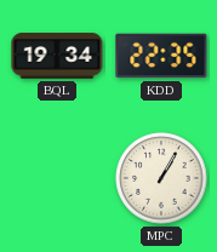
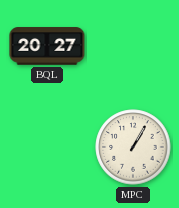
BQL: 19:34 -> 20:27 (47, 46)
KDD: 22:35 -> none (161, 56)
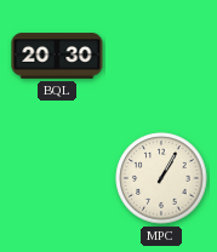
BQL: 20:27 -> 20:30 (57, 56)
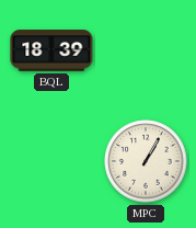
BQL: 20:30 -> 18:39 (51, 50)
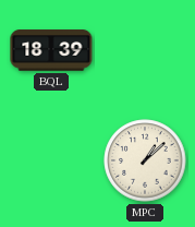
MPC: 1:05 -> 1:08 (145, 160)
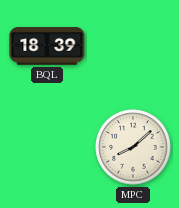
MPC: 1:08 -> 8:08 (133, 147)
